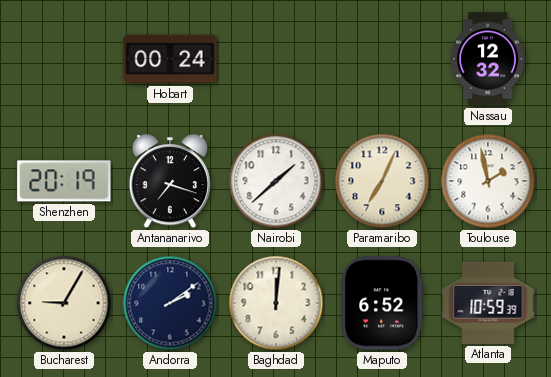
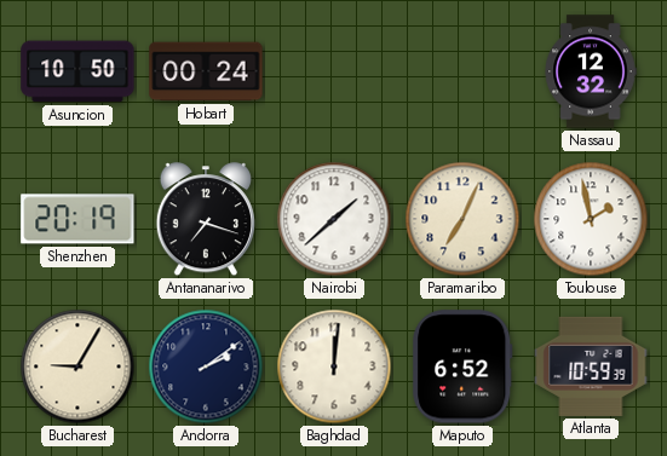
Asuncion: none -> 10:50 (77, 71)
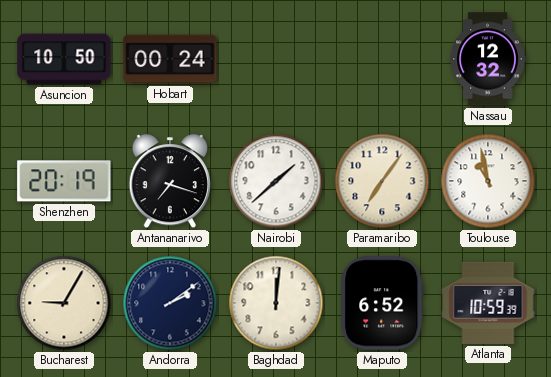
Paramaribo: 7:04 -> 7:06 (382, 181)
Toulouse: 1:58 -> 10:58 (488, 181)
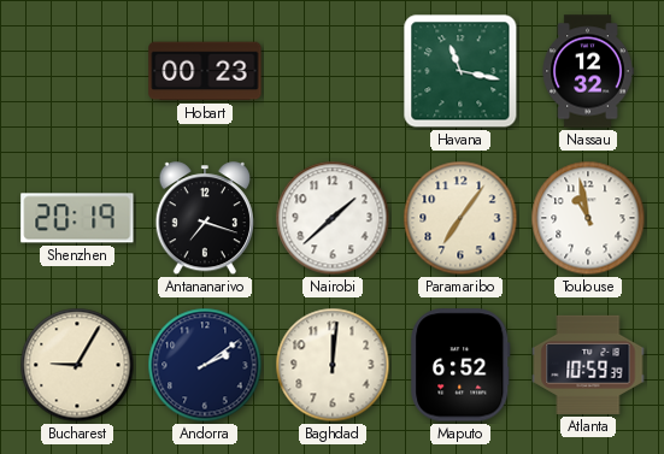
Asuncion: 10:50 -> none (64, 59)
Hobart: 00:24 -> 00:23 (205, 71)
Havana: none -> 11:17 (460, 71)
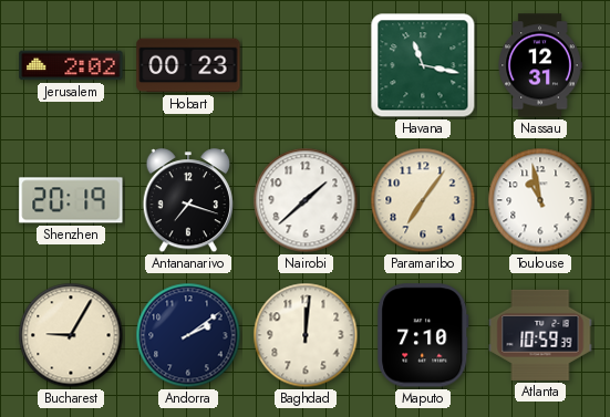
Jerusalem: none -> 2:02 (71, 65)
Nassau: 12:32 -> 12:31 (540, 65)
Maputo: 6:52 -> 7:10 (423, 335)
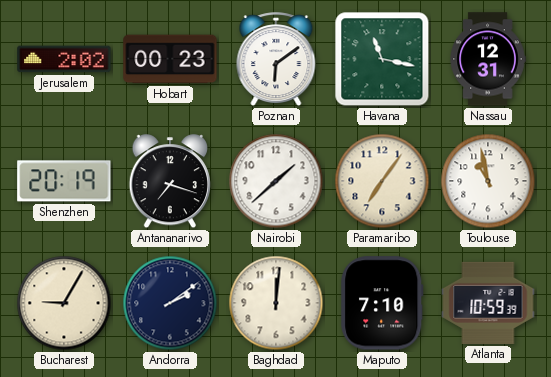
Poznan: none -> 6:09 (276, 60)
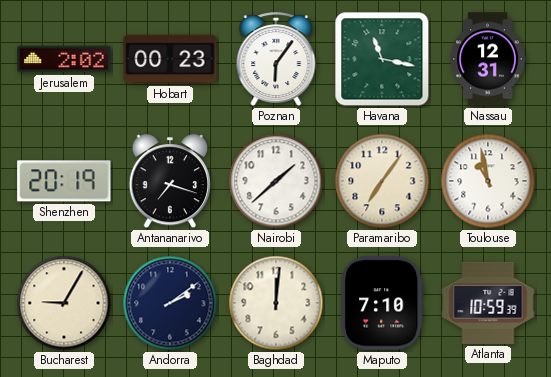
Poznan: 6:09 -> 6:06 (276, 60)
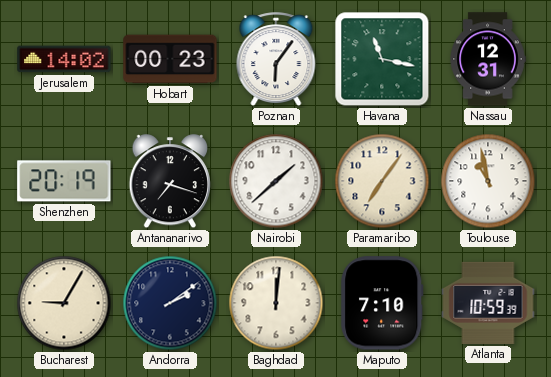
Jerusalem: 2:02 -> 14:02 (64, 59)
